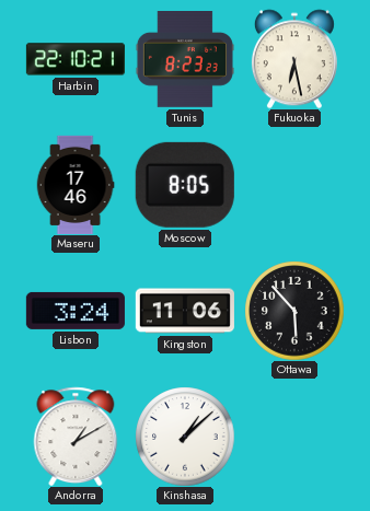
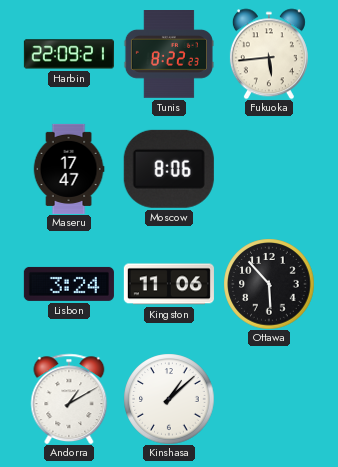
Harbin: 22:10 -> 22:09 (69, 54)
Tunis: 8:23 -> 8:22 (169, 55)
Fukuoka: 6:28 -> 5:44 (269, 54)
Maseru: 17:46 -> 17:47 (69, 169)
Moscow: 8:05 -> 8:06 (169, 169)
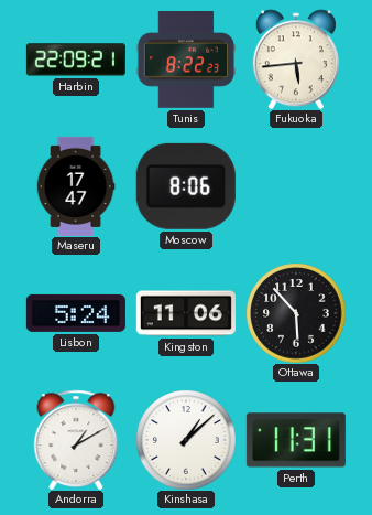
Lisbon: 3:24 -> 5:24 (76, 313)
Perth: none -> 11:31 (296, 440)
